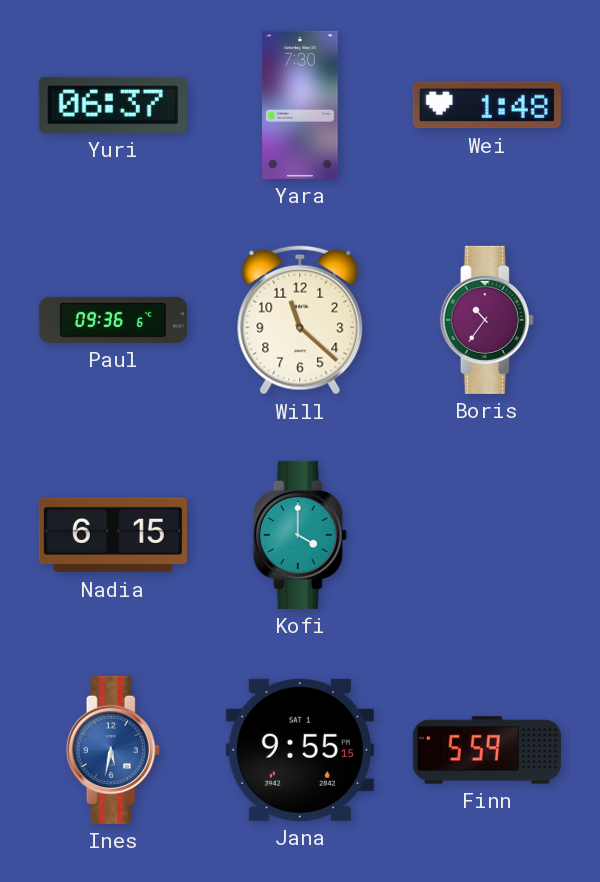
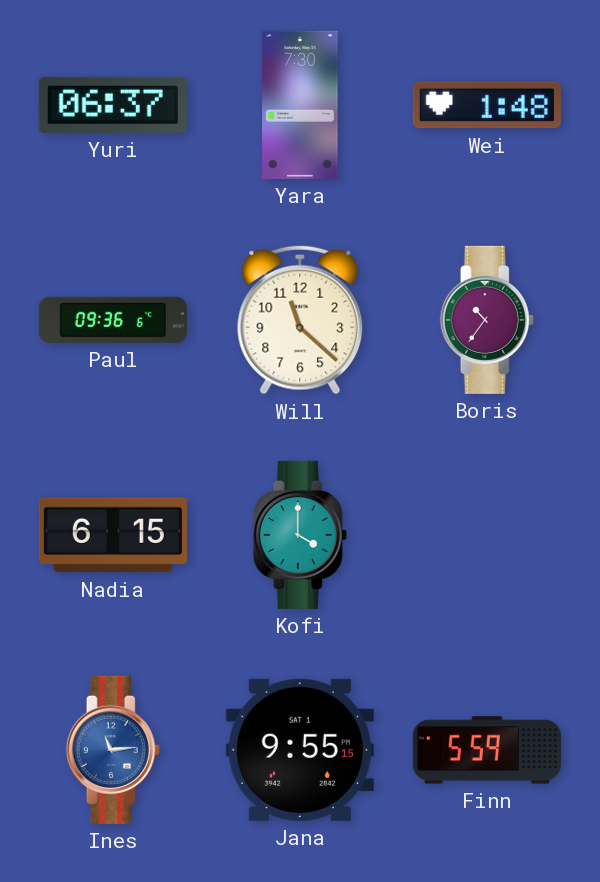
Ines: 5:32 -> 11:14 (113, 750)
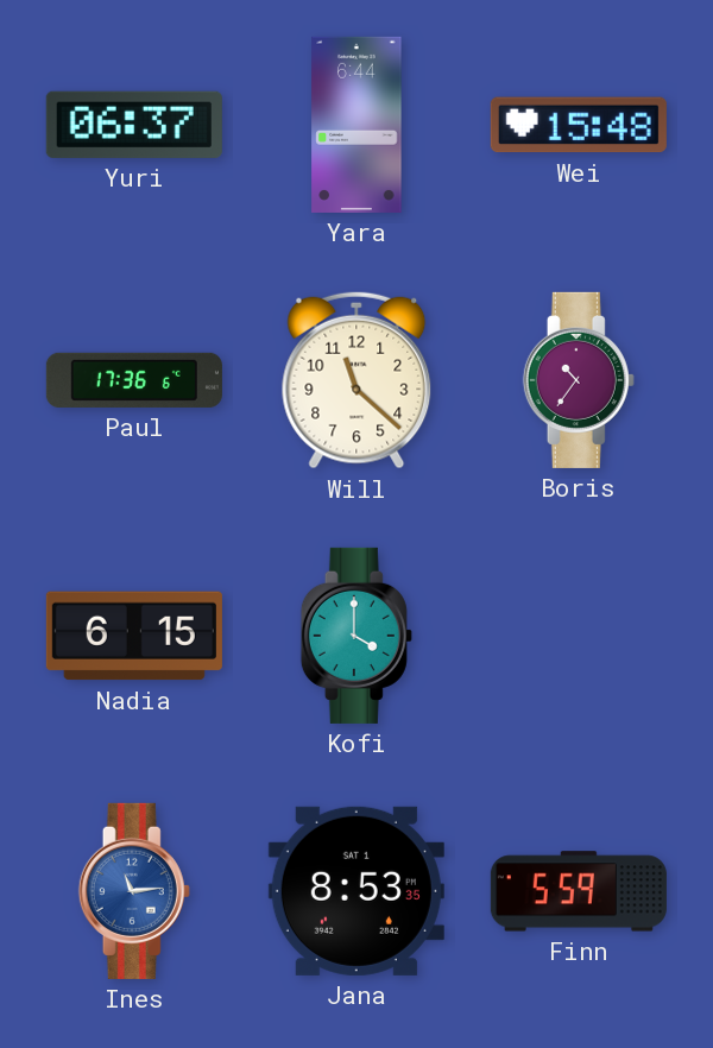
Yara: 7:30 -> 6:44 (356, 125)
Wei: 1:48 -> 15:48 (579, 125)
Paul: 09:36 -> 17:36 (134, 380)
Jana: 9:55 -> 8:53 (356, 891)
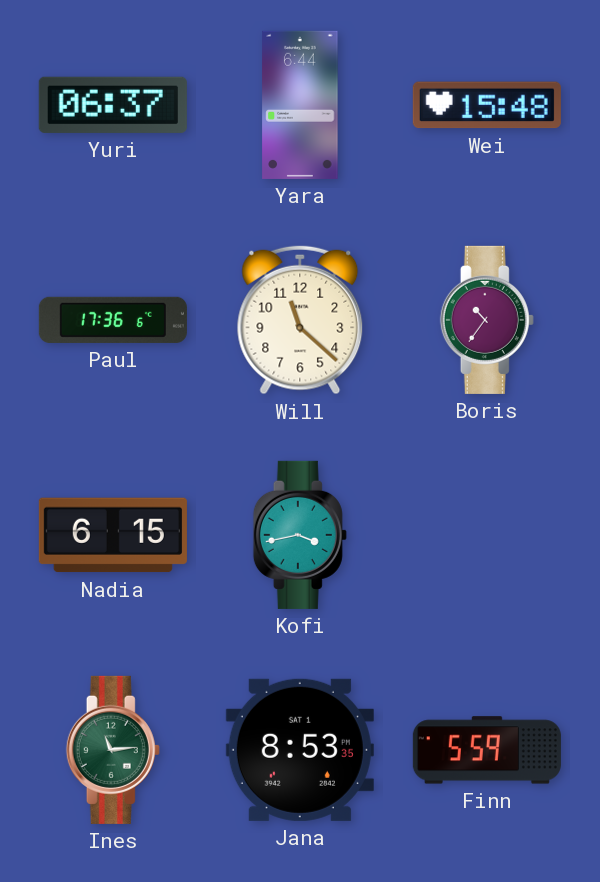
Kofi: 4:00 -> 3:43 (300, 535)
Ines dial: blue -> green (113, 750)
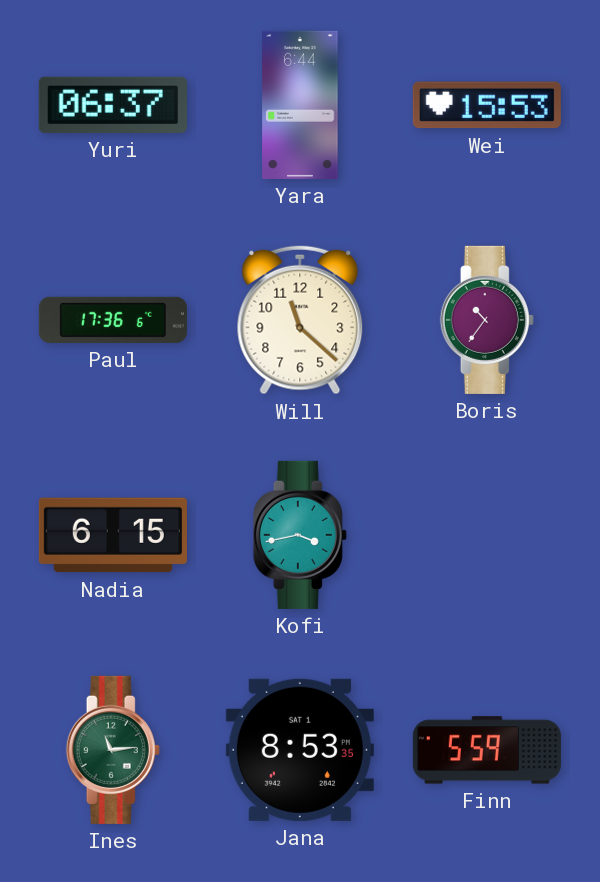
Wei: 15:48 -> 15:53 (487, 105)
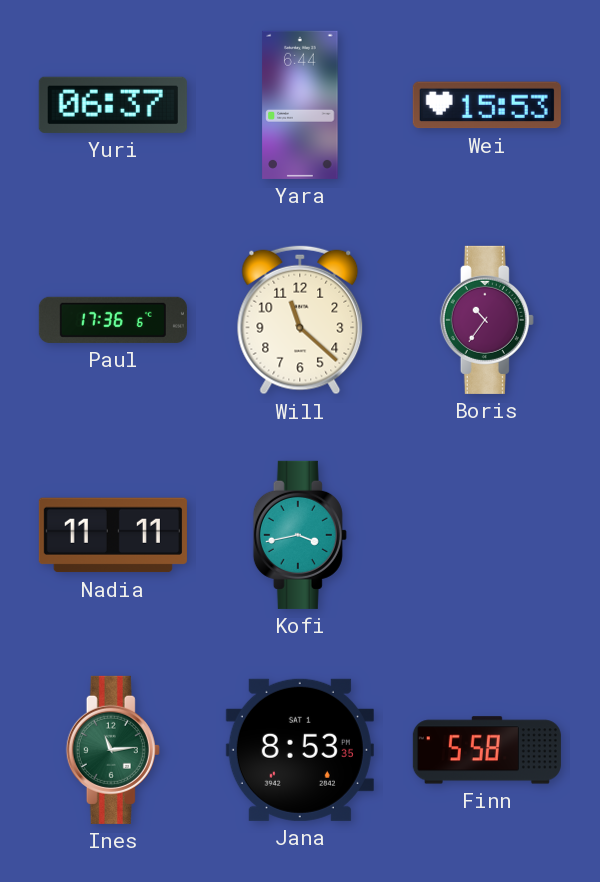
Nadia: 6:15 -> 11:11 (113, 535)
Finn: 5:59 -> 5:58 (487, 750)
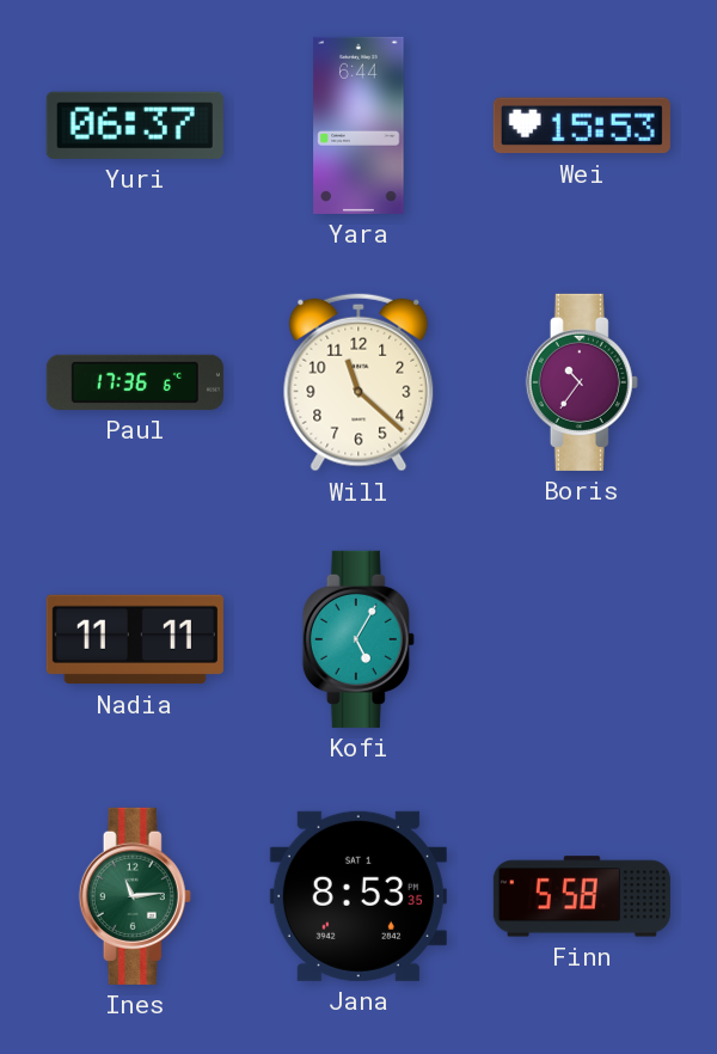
Kofi: 3:43 -> 5:05 (358, 639)
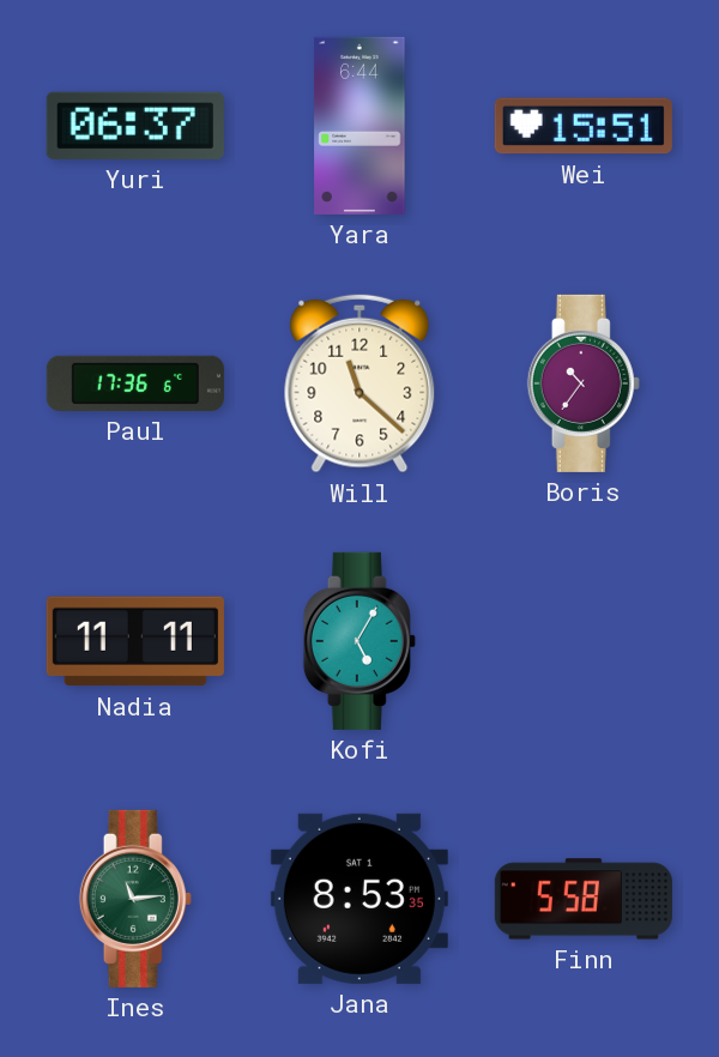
Wei: 15:53 -> 15:51 (584, 126)
